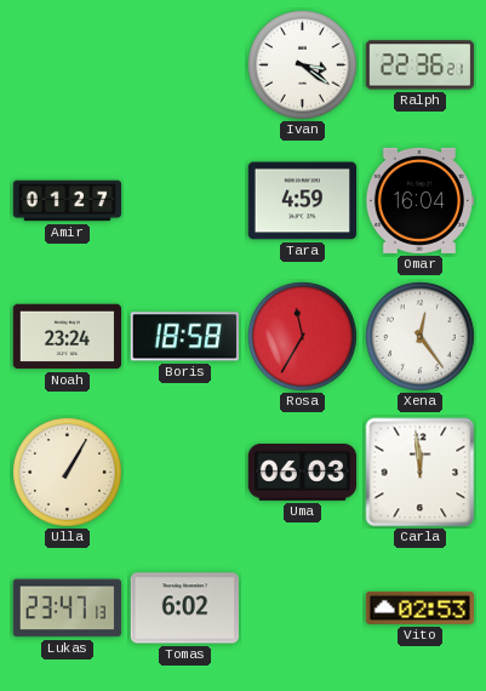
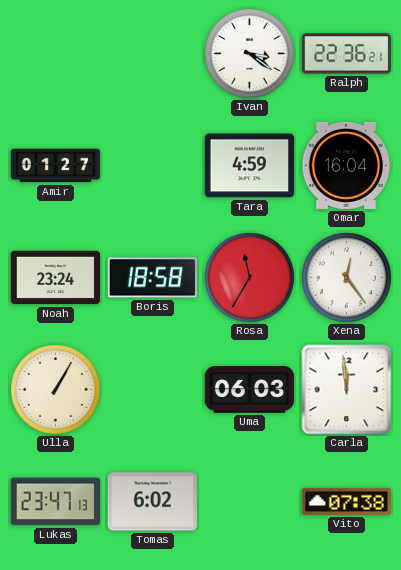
Vito: 02:53 -> 07:38 (347, 501)
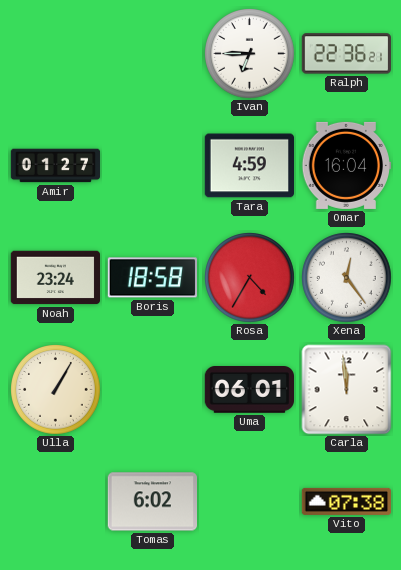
Ivan: 3:21 -> 6:45 (250, 54)
Rosa: 11:35 -> 4:35 (250, 278)
Uma: 06:03 -> 06:01 (249, 390)
Lukas: 23:47 -> none (55, 502)
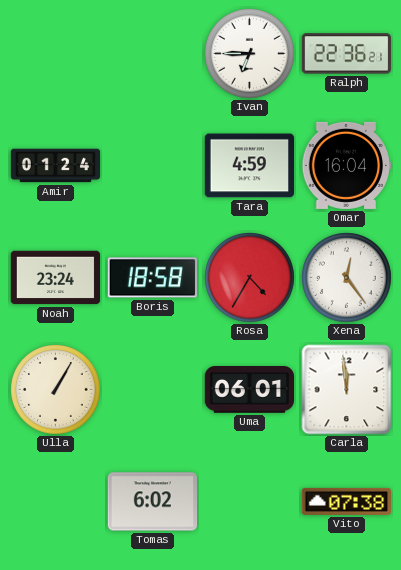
Amir: 01:27 -> 01:24 (56, 166)
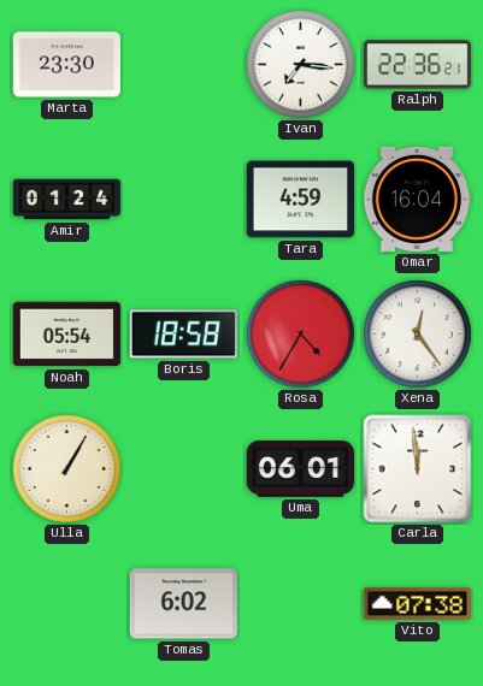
Marta: none -> 23:30 (66, 65)
Ivan: 6:45 -> 7:16 (301, 65)
Noah: 23:24 -> 05:54 (66, 335)
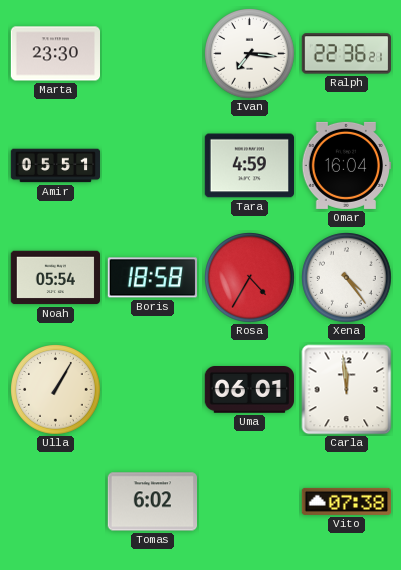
Amir: 01:24 -> 05:51 (56, 166)
Xena: 12:24 -> 4:24 (347, 278)
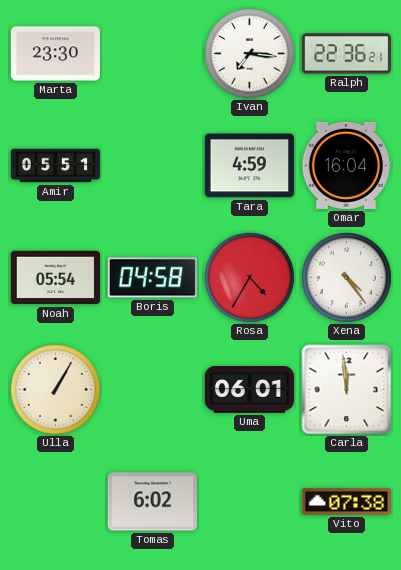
Boris: 18:58 -> 04:58 (152, 278)
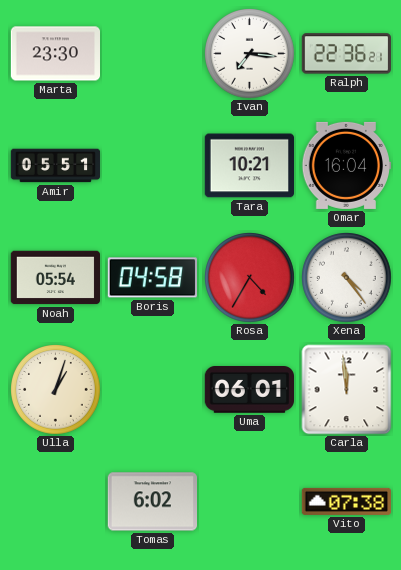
Tara: 4:59 -> 10:21 (249, 166)
Ulla: 1:05 -> 1:03 (56, 390)
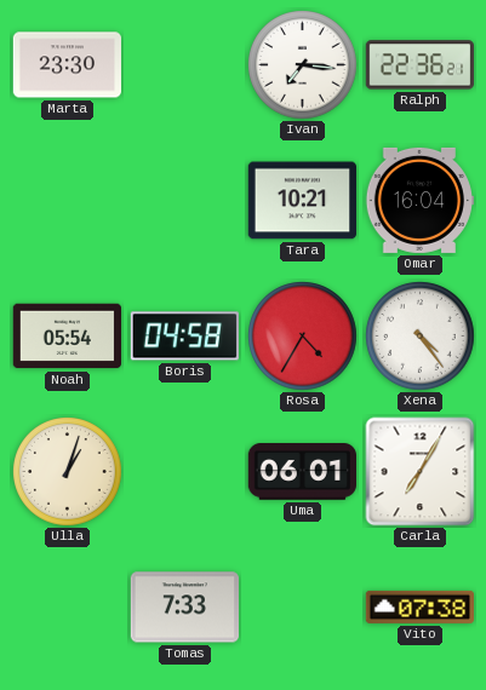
Amir: 05:51 -> none (56, 166)
Carla: 11:59 -> 7:05 (421, 472)
Tomas: 6:02 -> 7:33 (184, 608)
